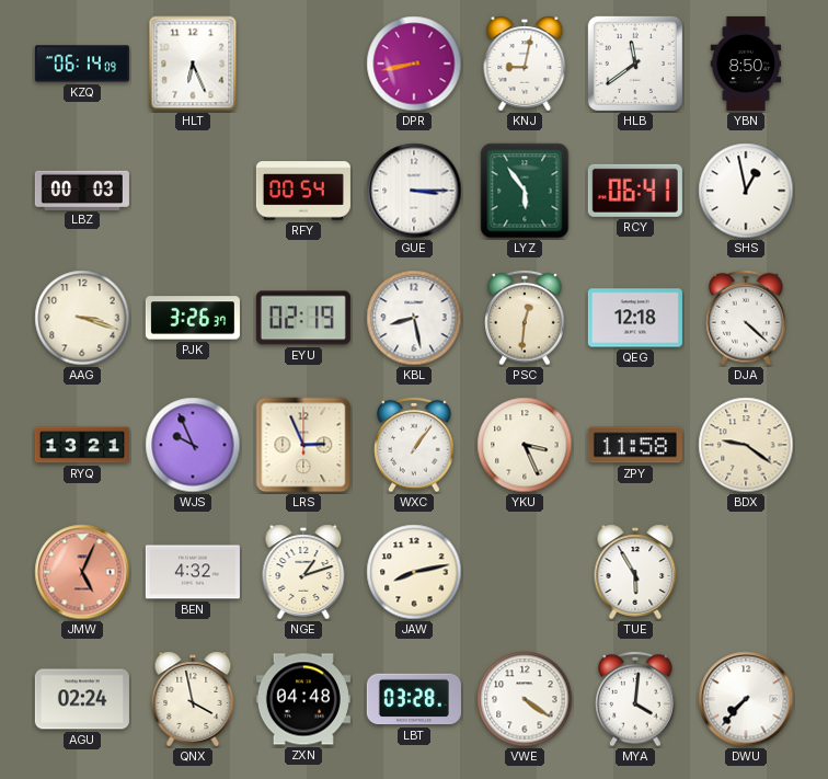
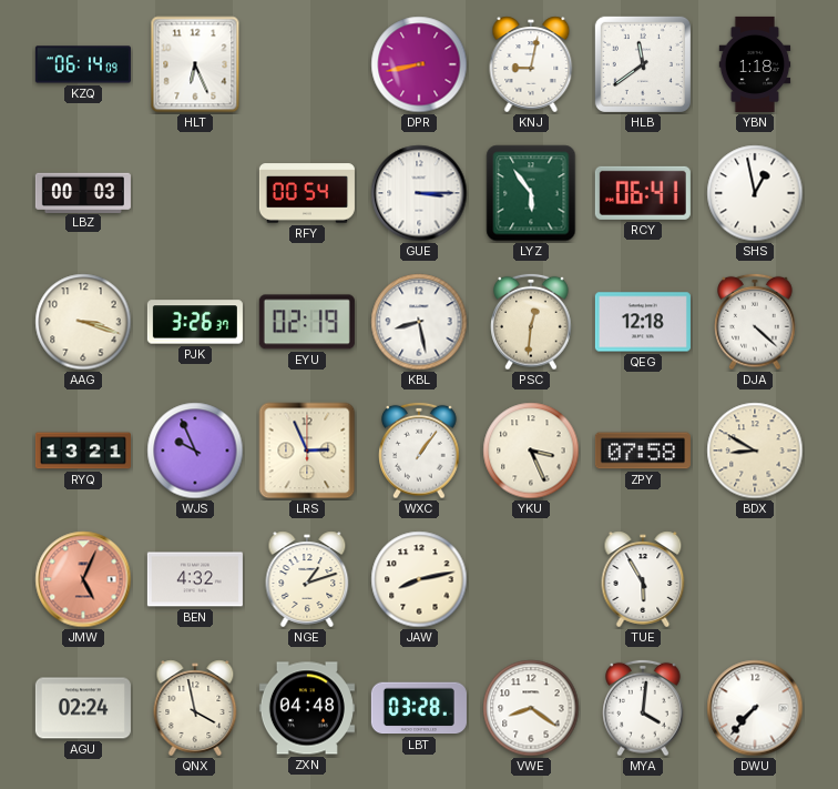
YBN: 8:50 -> 1:18 (755, 64)
ZPY: 11:58 -> 07:58 (643, 451)
BDX: 9:21 -> 8:50 (755, 451)
VWE: 4:21 -> 8:21 (531, 708)
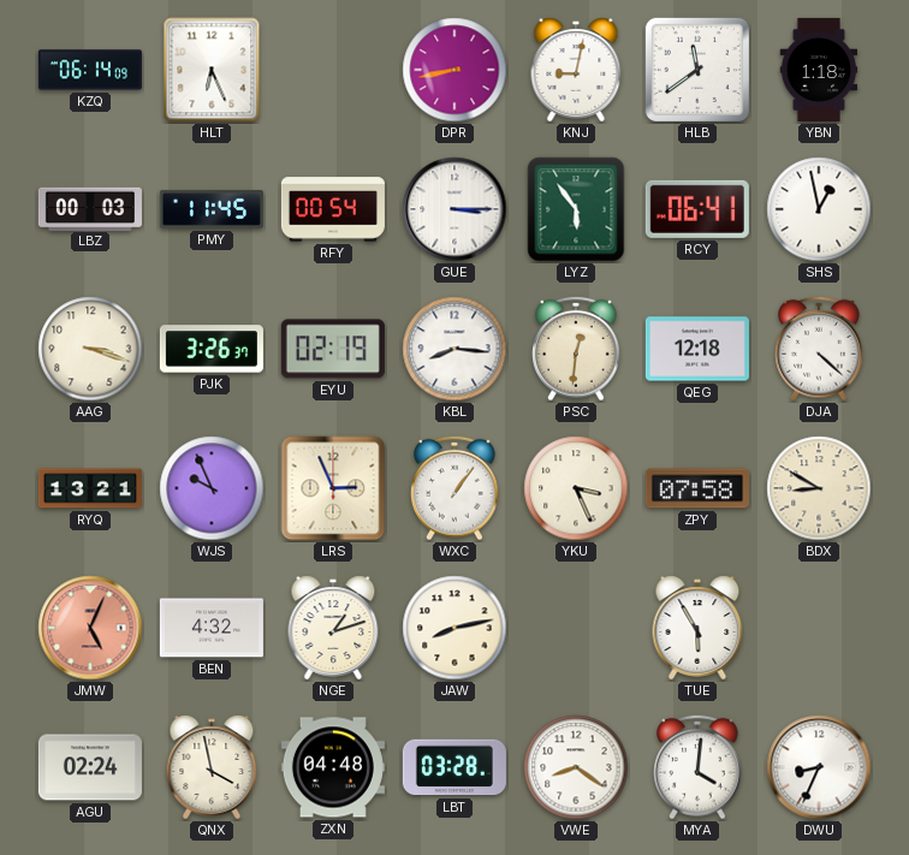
PMY: none -> 11:45 (212, 209)
KBL: 8:28 -> 8:16 (454, 349)
DWU: 7:37 -> 8:34 (819, 767)
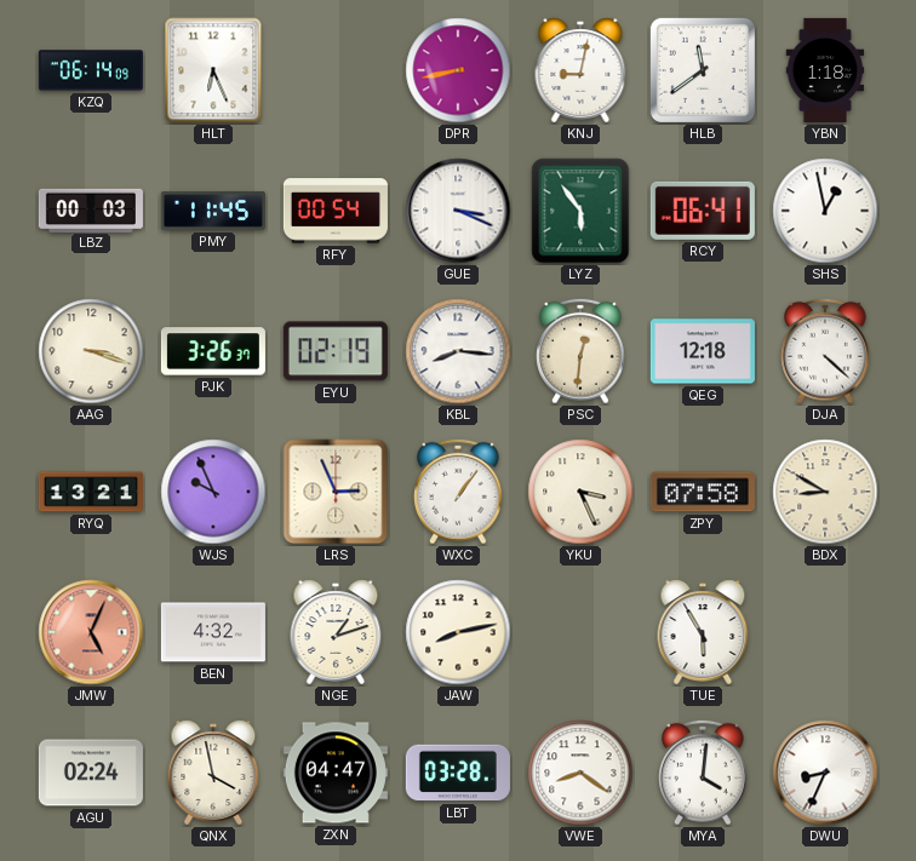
GUE: 3:15 -> 3:19 (458, 211)
ZXN: 04:48 -> 04:47 (336, 773)
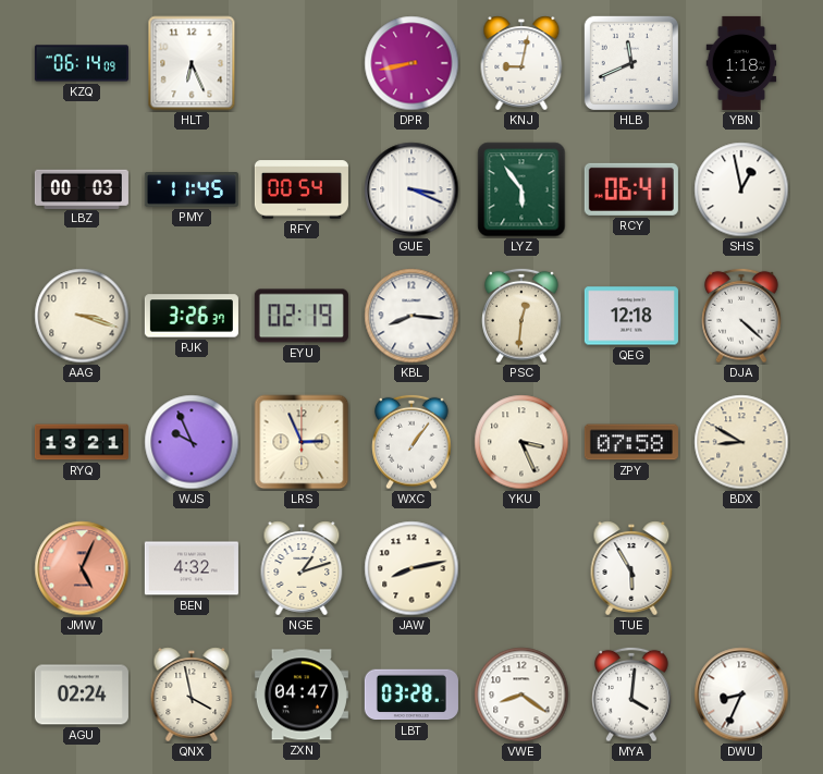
HLB: 11:39 -> 11:41 (631, 63)
